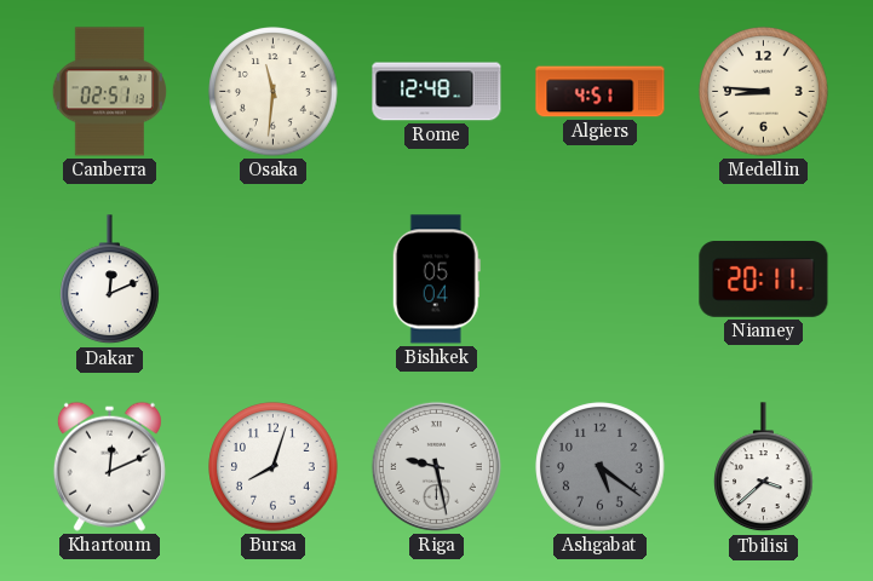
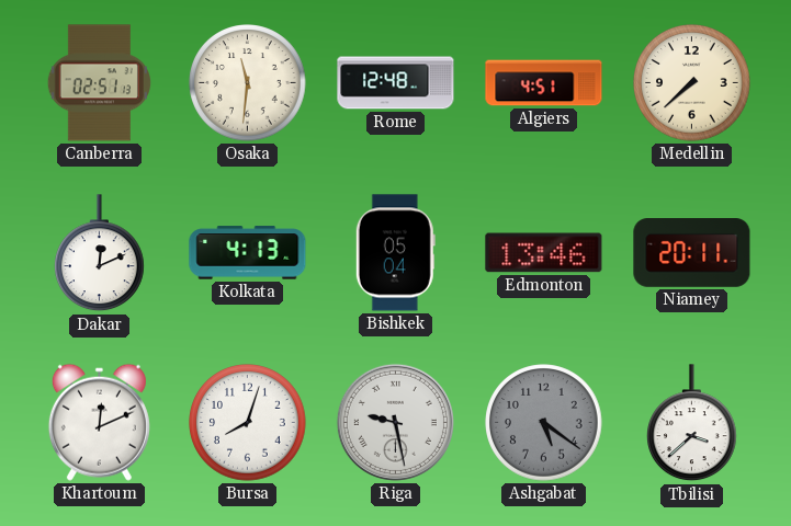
Medellin: 8:46 -> 7:38 (692, 83)
Kolkata: none -> 4:13 (248, 253)
Edmonton: none -> 13:46 (544, 253)
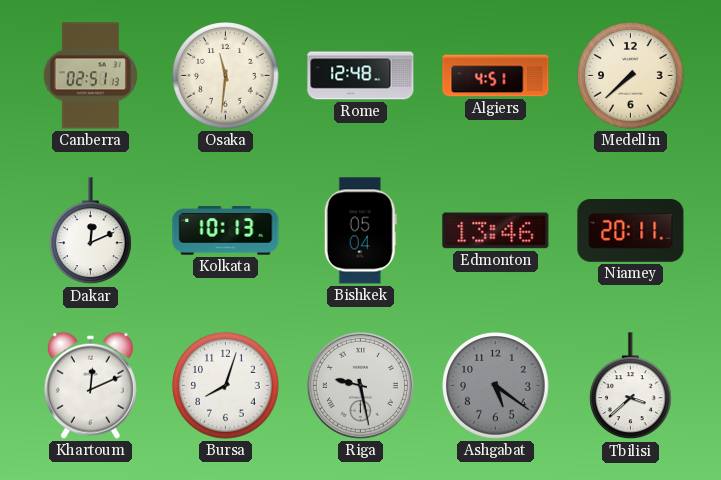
Kolkata: 4:13 -> 10:13 (226, 231)
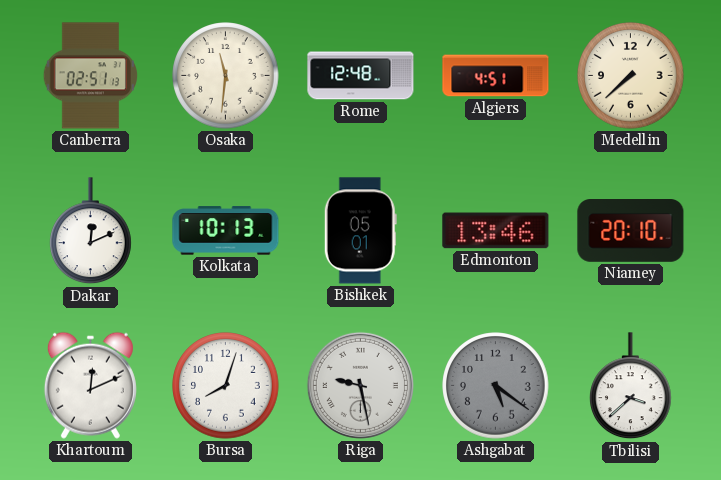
Bishkek: 05:04 -> 05:01 (360, 231)
Niamey: 20:11 -> 20:10 (631, 231)
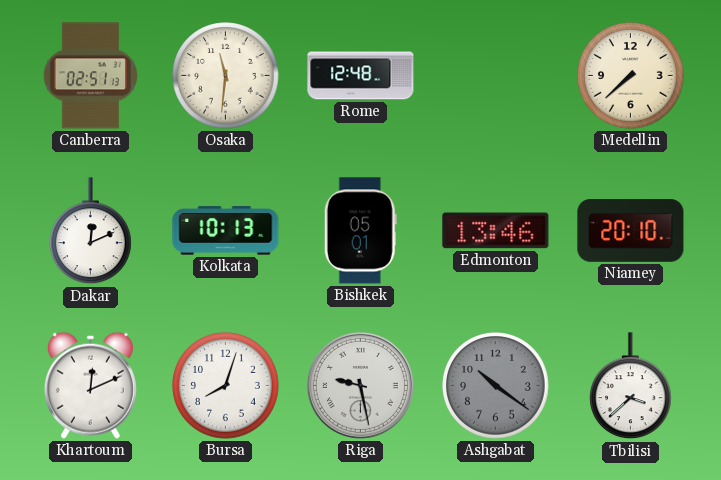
Algiers: 4:51 -> none (496, 76)
Ashgabat: 5:21 -> 10:21 (496, 386)
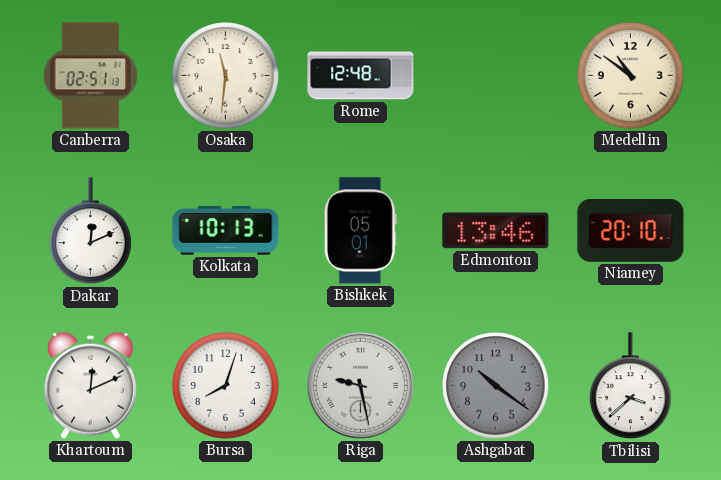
Medellin: 7:38 -> 10:51 (631, 76)
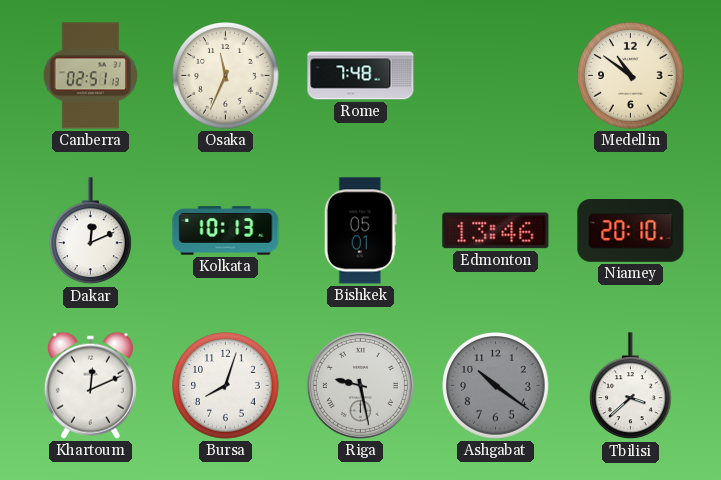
Osaka: 11:31 -> 11:34 (226, 76)
Rome: 12:48 -> 7:48 (361, 76)
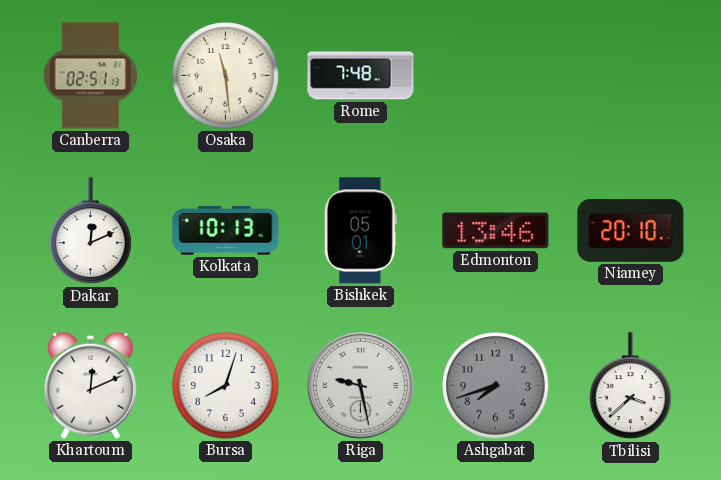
Osaka: 11:34 -> 11:29 (226, 76)
Medellin: 10:51 -> none (631, 76)
Ashgabat: 10:21 -> 7:42 (496, 386)
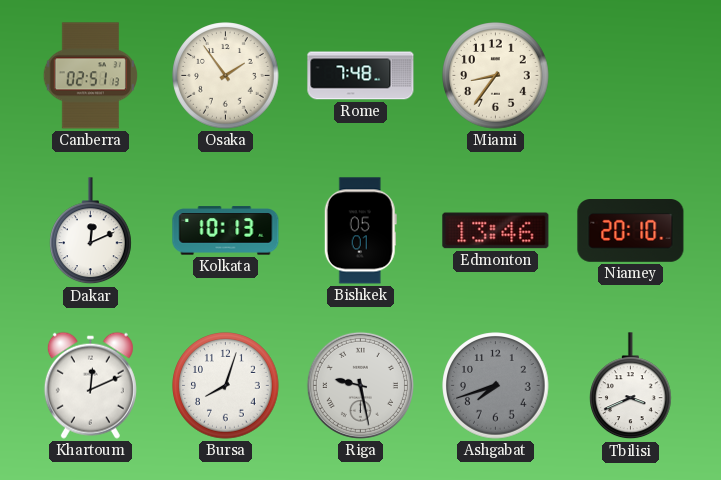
Osaka: 11:29 -> 1:54 (226, 76)
Miami: none -> 8:36 (496, 76)
Tbilisi: 3:38 -> 3:41 (631, 386)
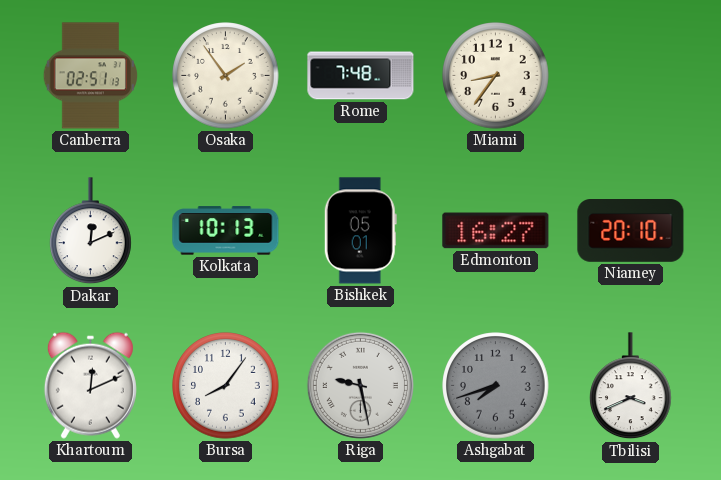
Edmonton: 13:46 -> 16:27 (496, 231)
Bursa: 8:03 -> 8:06 (226, 386)
